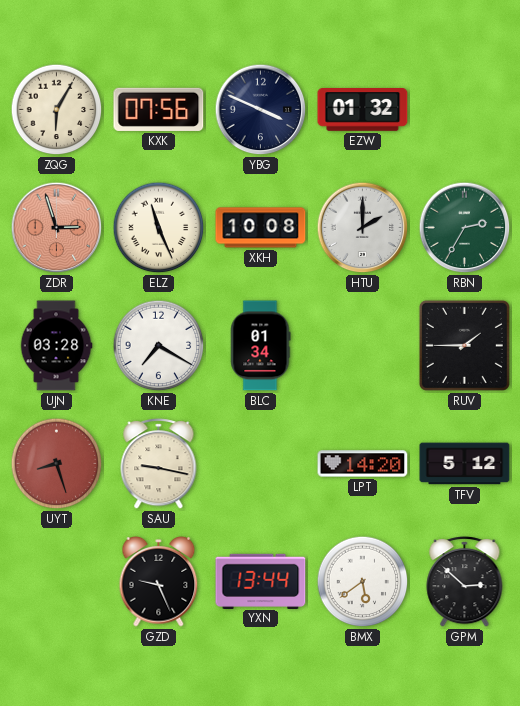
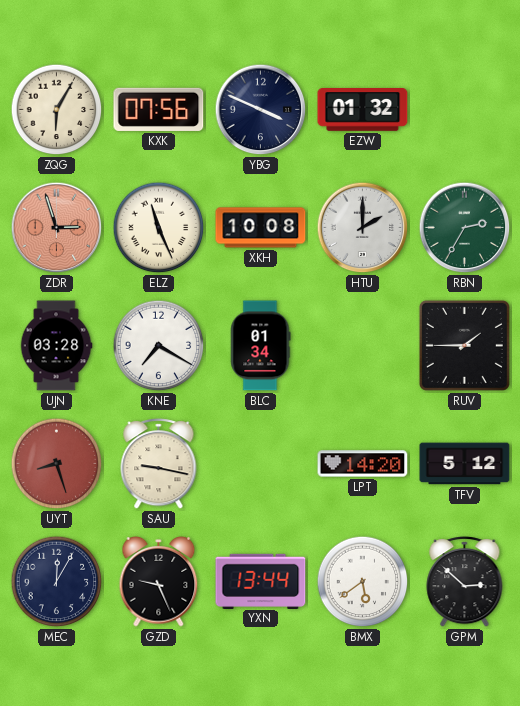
MEC: none -> 12:05 (57, 582)
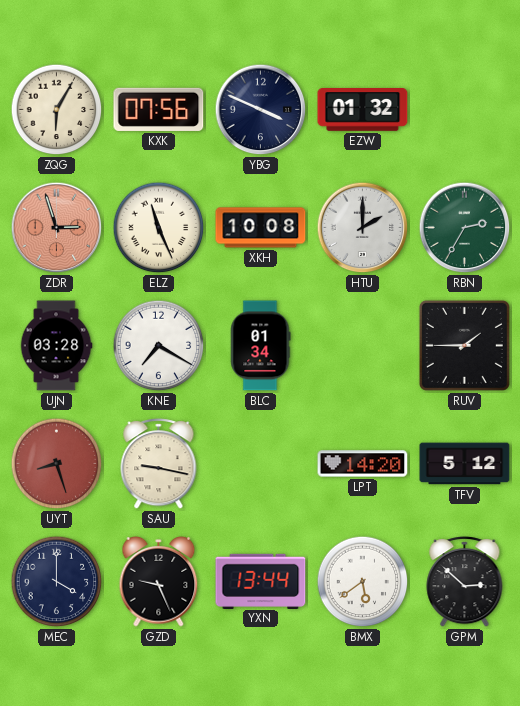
MEC: 12:05 -> 4:00 (57, 582)
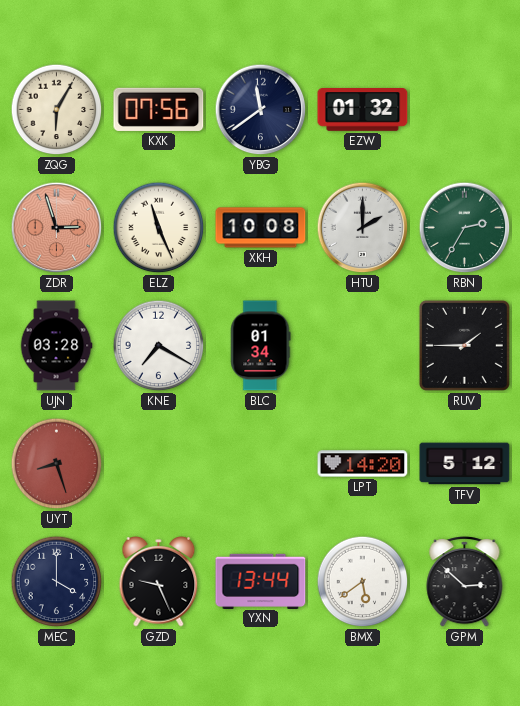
YBG: 3:49 -> 11:39 (261, 110)
SAU: 9:17 -> none (159, 464)
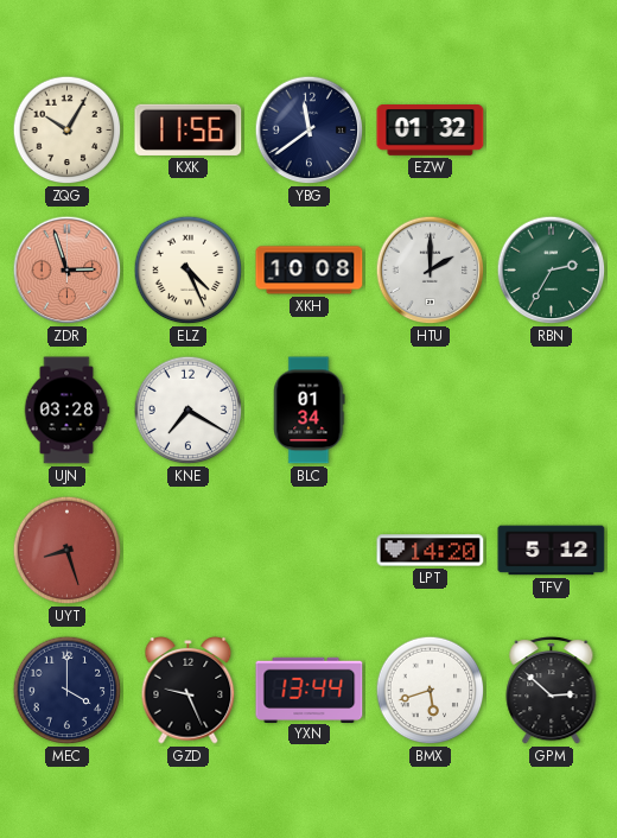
ZQG: 6:05 -> 10:05 (68, 131)
KXK: 07:56 -> 11:56 (189, 129)
ELZ: 11:26 -> 4:26 (189, 271)
RUV: 1:45 -> none (464, 345)
BMX: 5:39 -> 5:42 (431, 691)
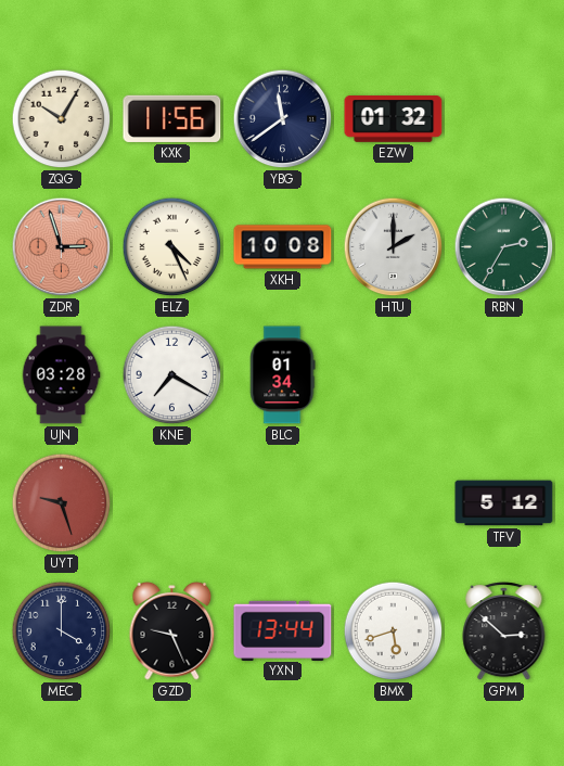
UYT: 8:27 -> 9:27 (62, 503)
LPT: 14:20 -> none (431, 551)
